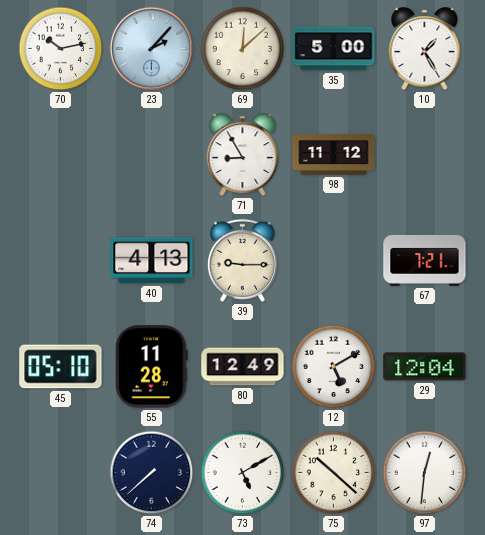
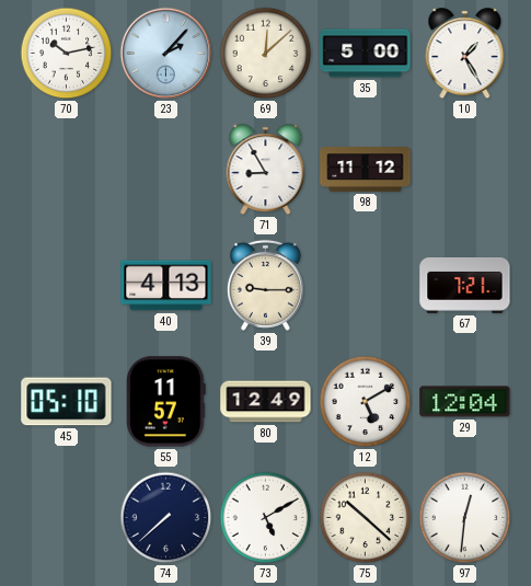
55: 11:28 -> 11:57 (166, 402)
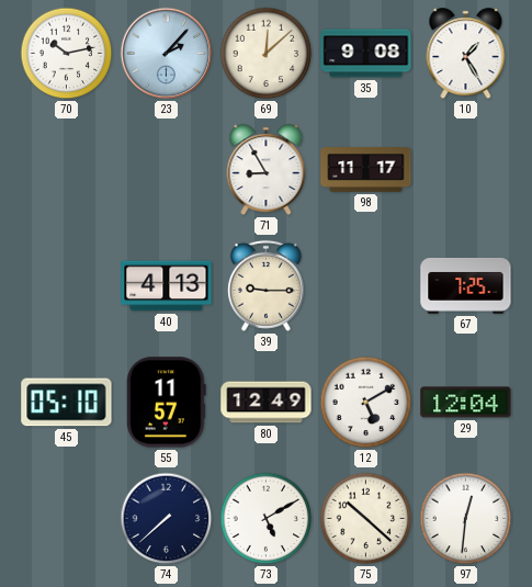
35: 5:00 -> 9:08 (366, 54)
98: 11:12 -> 11:17 (366, 170)
67: 7:21 -> 7:25 (466, 285)
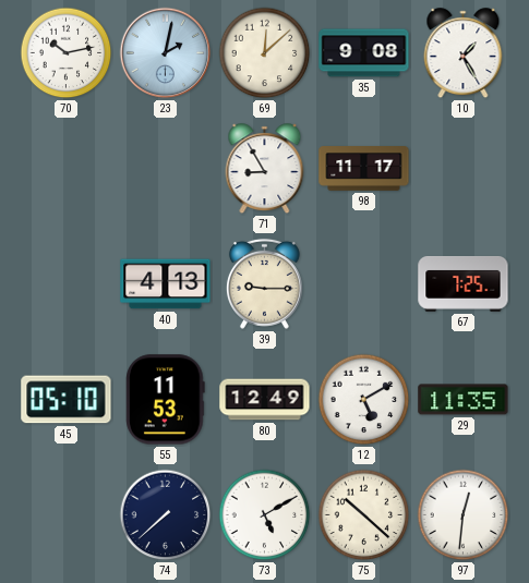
23: 2:07 -> 2:02 (166, 53)
55: 11:57 -> 11:53 (166, 400)
29: 12:04 -> 11:35 (464, 400)
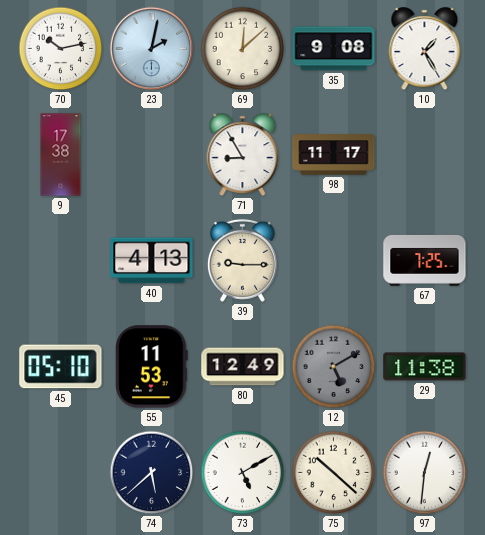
9: none -> 17:38 (61, 155)
12 dial: white -> grey (334, 367)
29: 11:35 -> 11:38 (425, 367)
74: 7:38 -> 5:38 (152, 473)
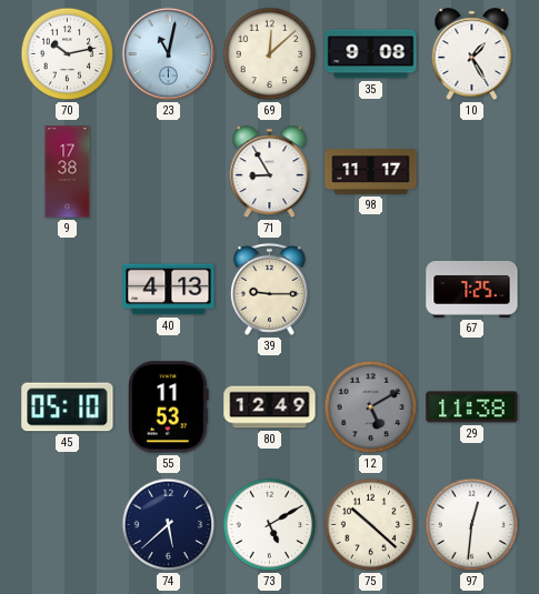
23: 2:02 -> 11:02 (169, 54)
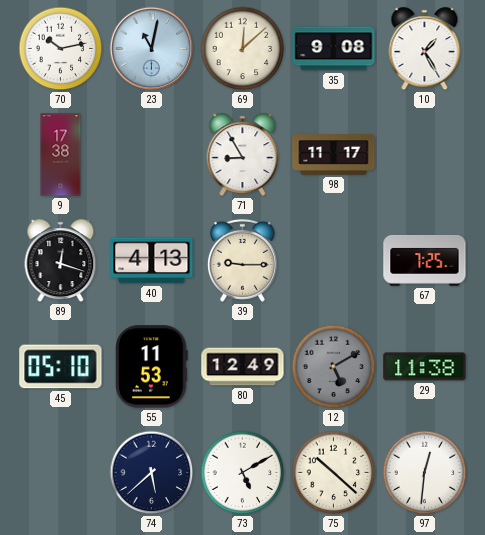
89: none -> 12:18 (61, 261)
